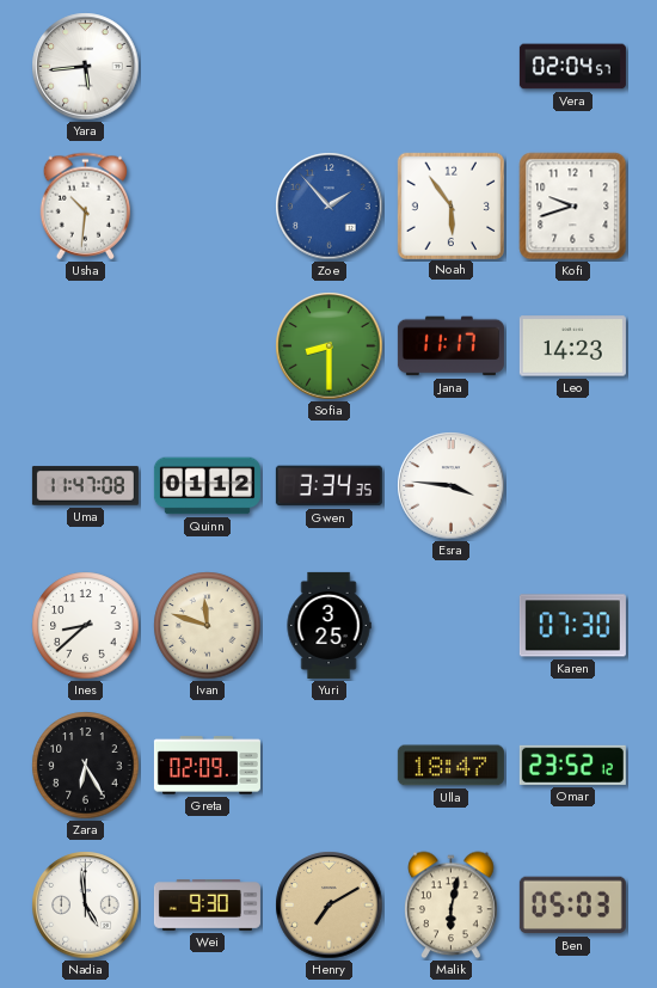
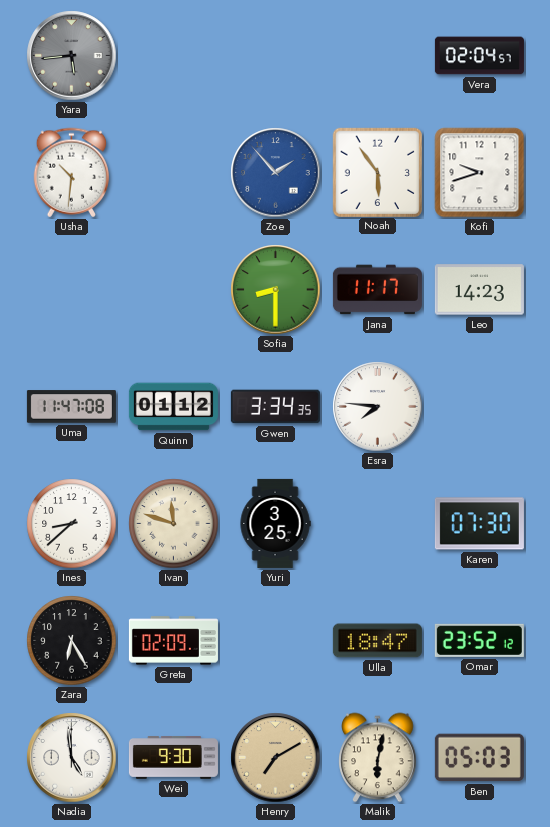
Yara dial: white -> grey (72, 56)
Esra: 3:46 -> 7:46 (378, 407)
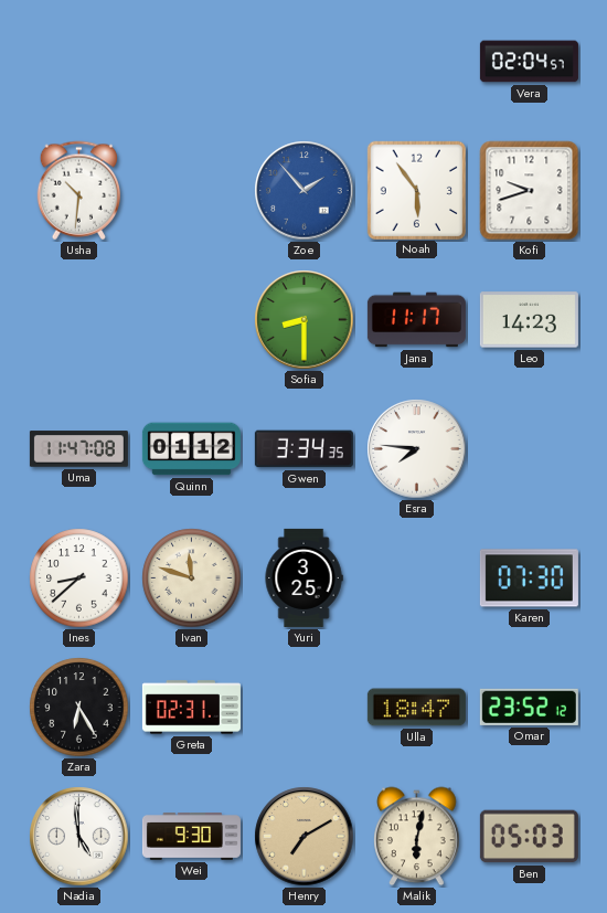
Yara: 5:44 -> none (72, 56)
Greta: 02:09 -> 02:31 (191, 708)
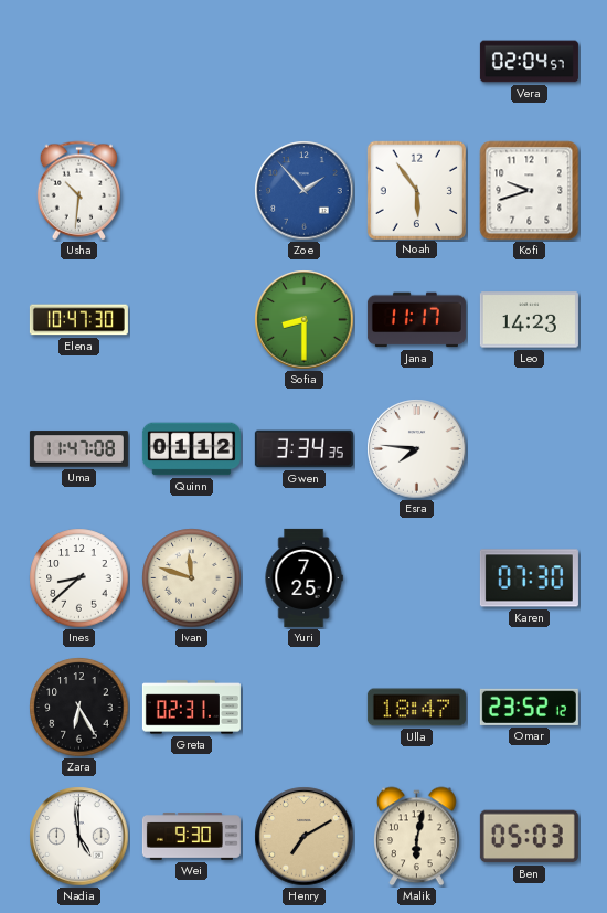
Elena: none -> 10:47 (78, 320)
Yuri: 3:25 -> 7:25 (303, 577)
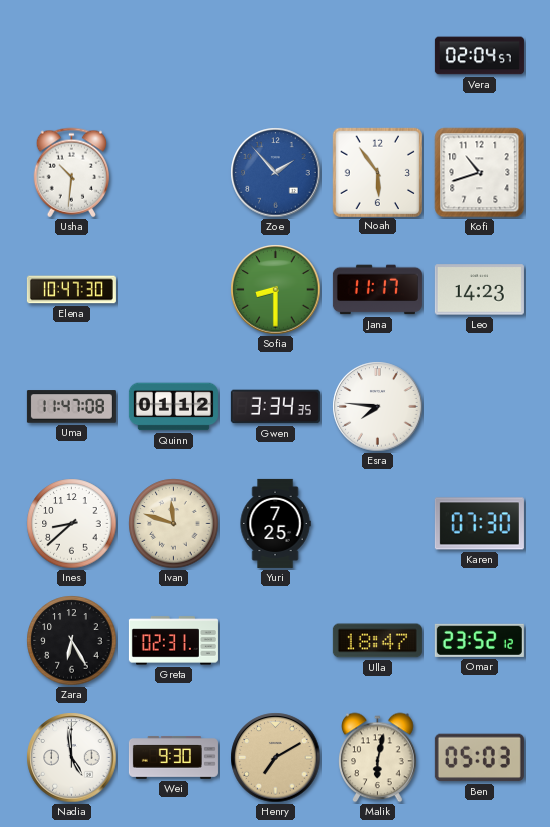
Kofi: 9:42 -> 10:42 (480, 173)
